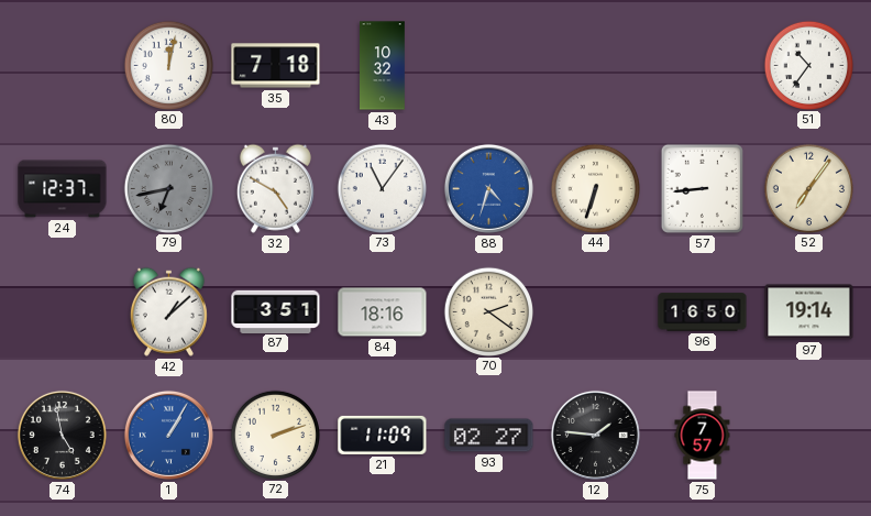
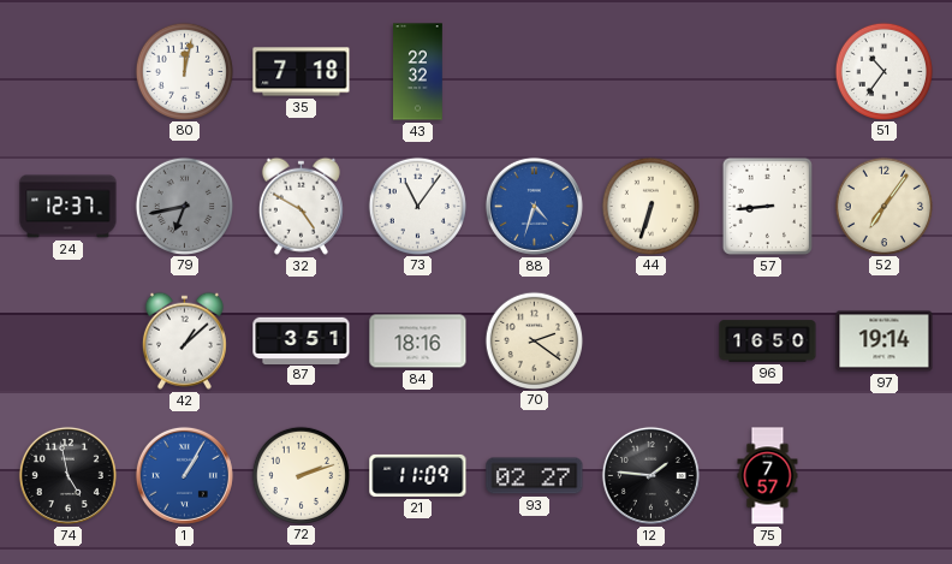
43: 10:32 -> 22:32 (418, 72)
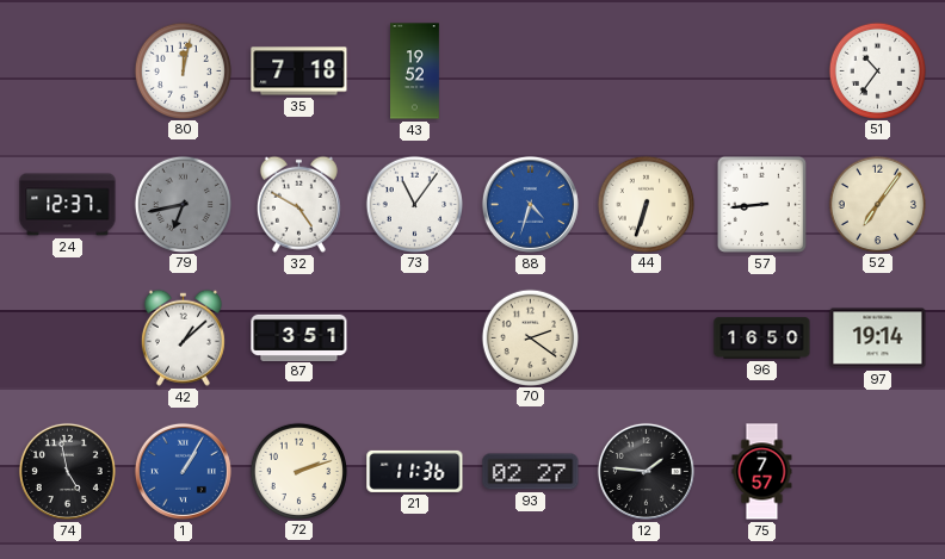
43: 22:32 -> 19:52 (415, 72)
84: 18:16 -> none (418, 342)
21: 11:09 -> 11:36 (415, 471)
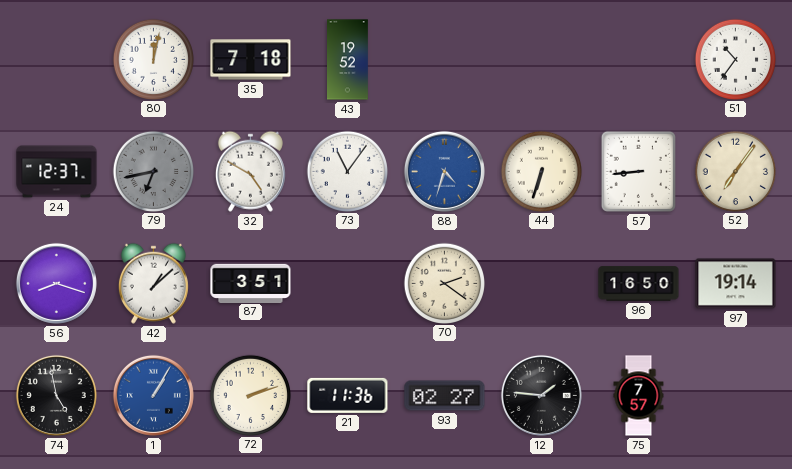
56: none -> 8:18 (56, 283)
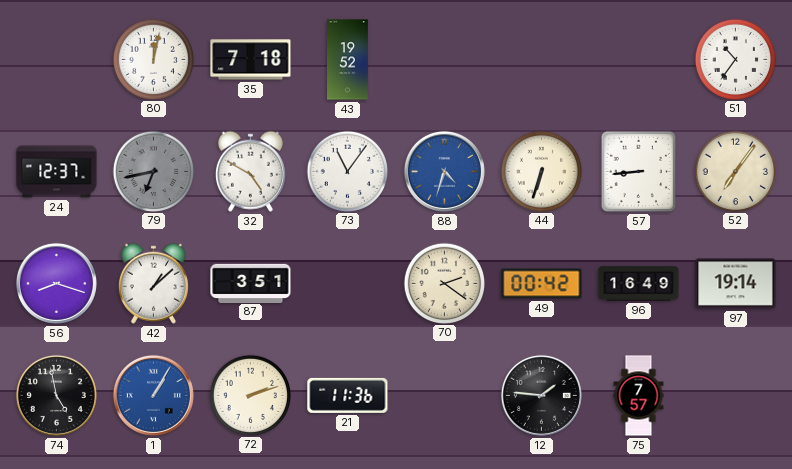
49: none -> 00:42 (542, 284)
96: 16:50 -> 16:49 (639, 284)
93: 02:27 -> none (445, 396)
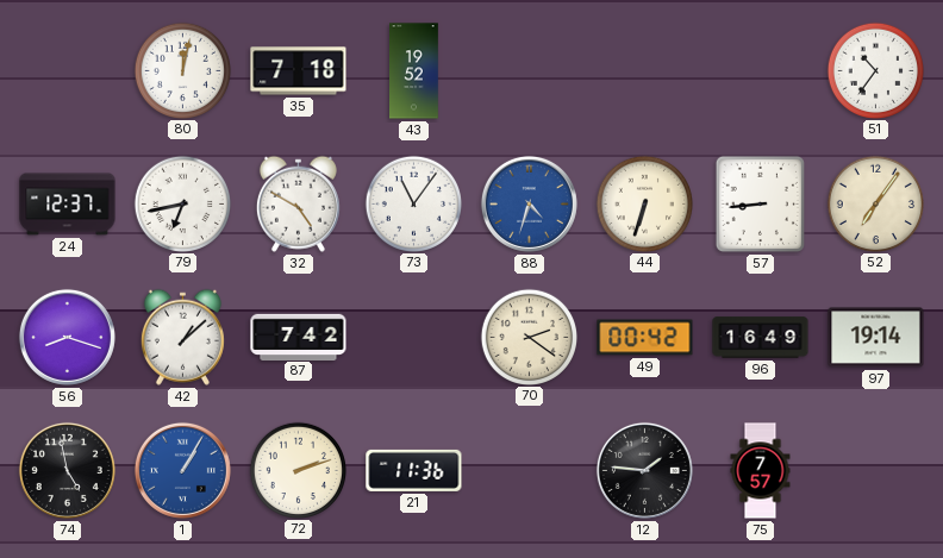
79 dial: grey -> white (182, 203)
87: 3:51 -> 7:42 (299, 337)
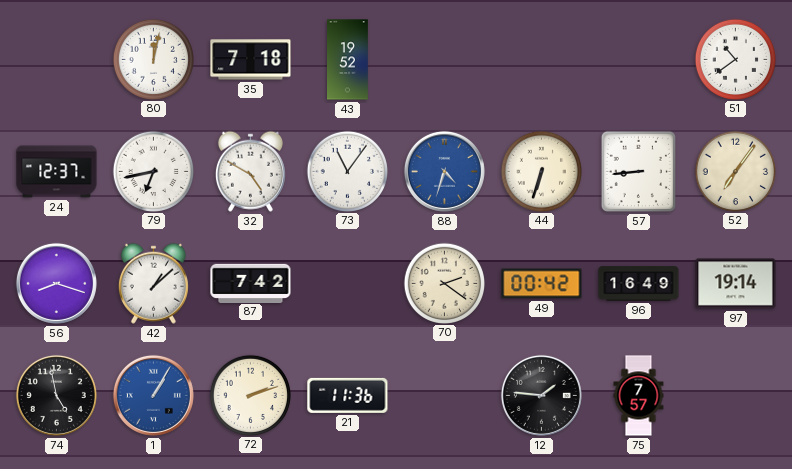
51: 10:36 -> 10:39 (735, 59)
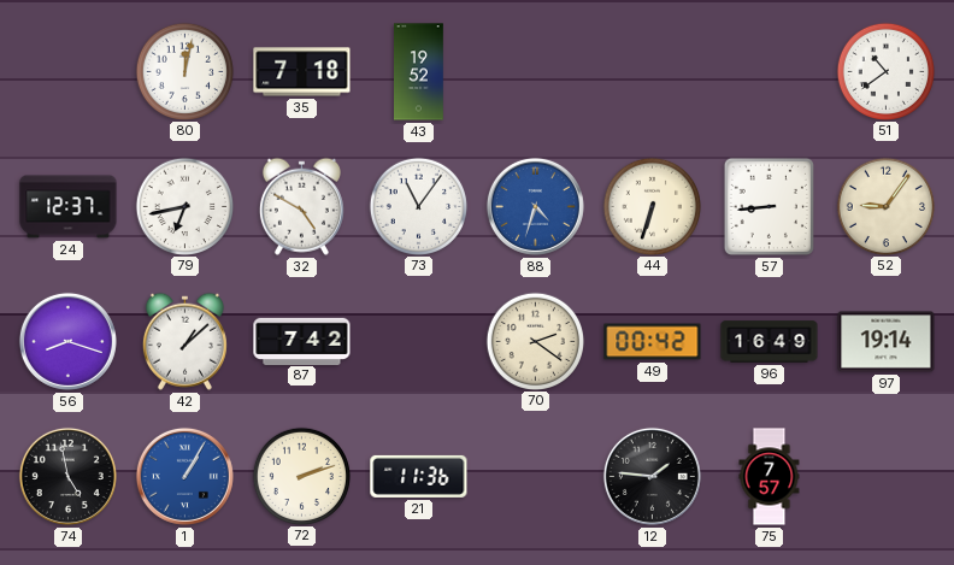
52: 7:06 -> 9:06 (885, 206)
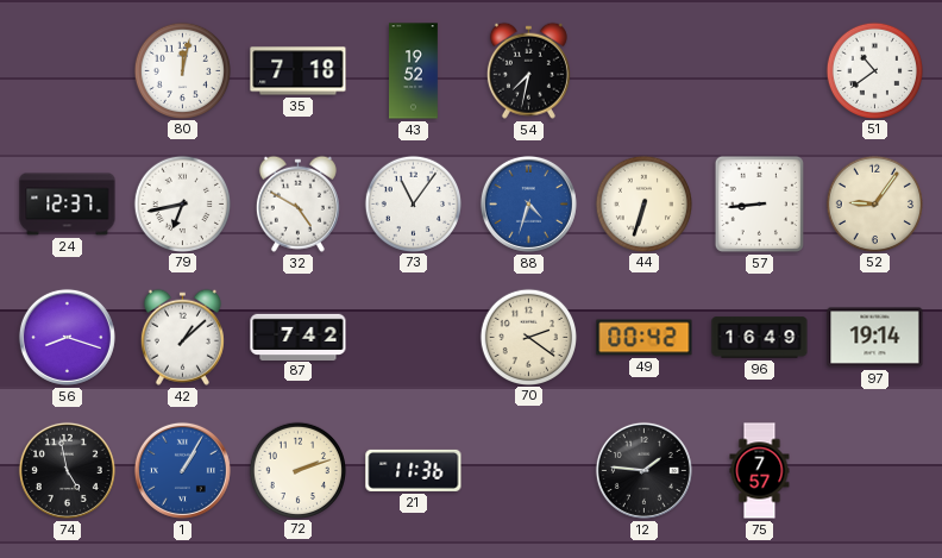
54: none -> 7:32 (528, 70)
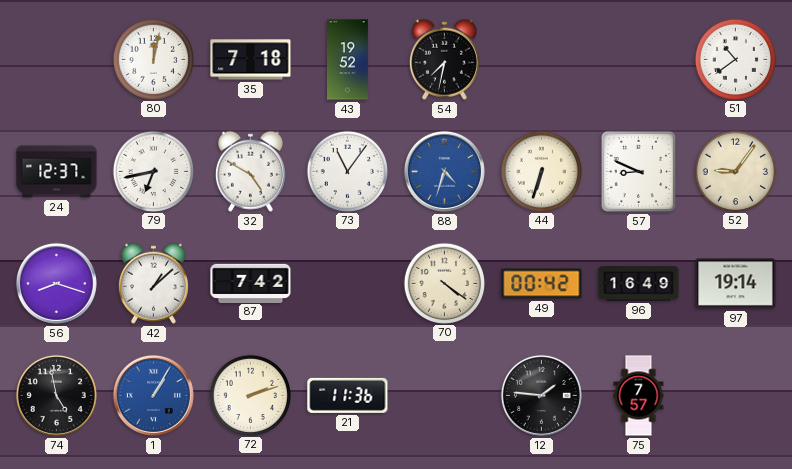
57: 8:44 -> 8:49 (638, 171)
70: 2:21 -> 4:21 (444, 283)
